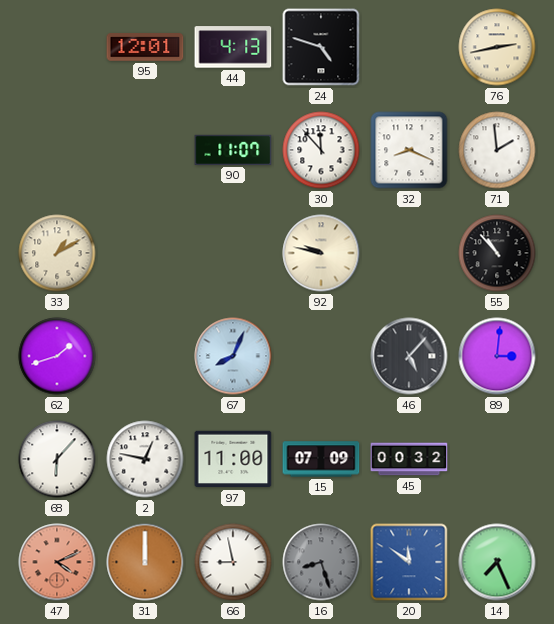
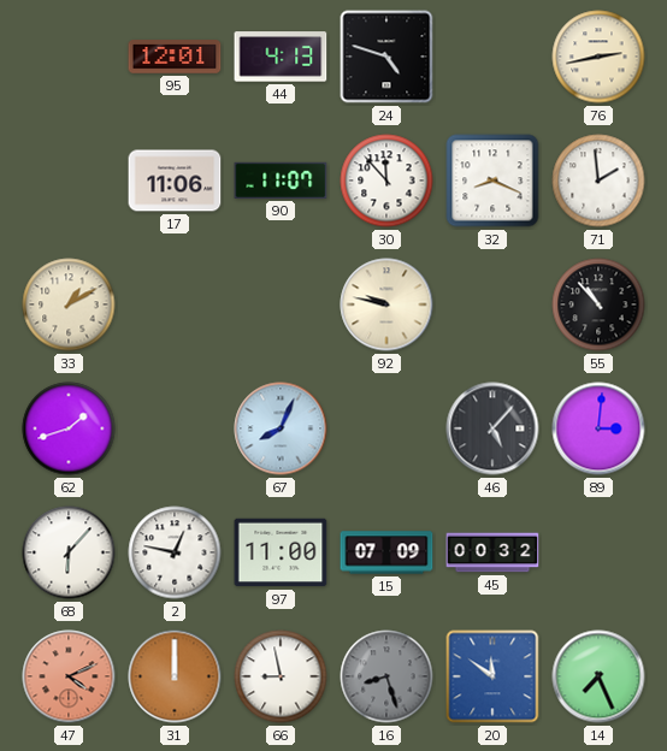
17: none -> 11:06 (175, 181)
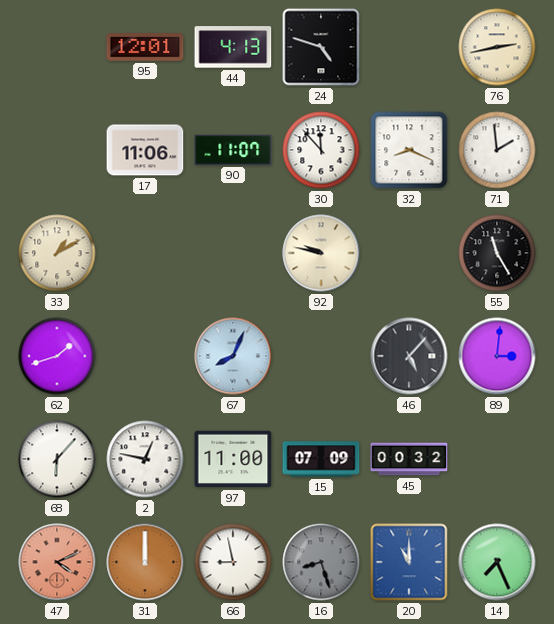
55: 10:53 -> 11:25 (497, 253)
20: 11:51 -> 11:00 (409, 562)
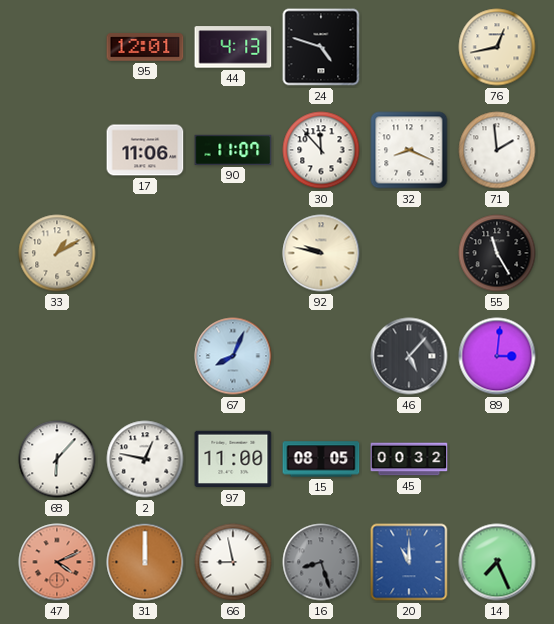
76: 2:43 -> 12:43 (497, 47)
62: 1:42 -> none (57, 356)
15: 07:09 -> 08:05 (321, 459)
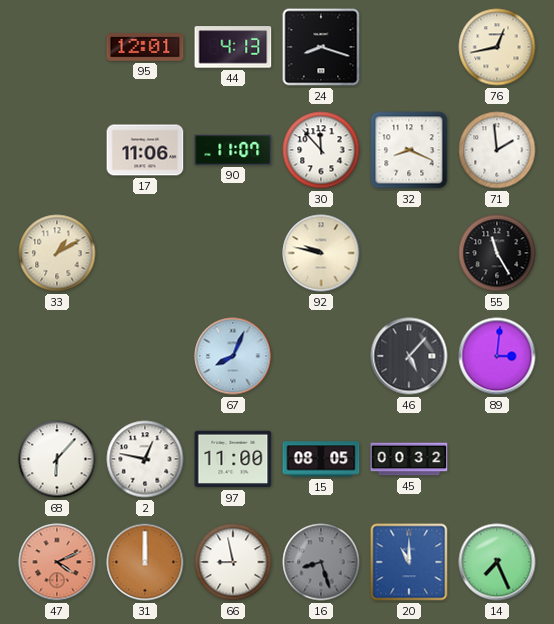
24: 4:48 -> 8:18 (321, 47)
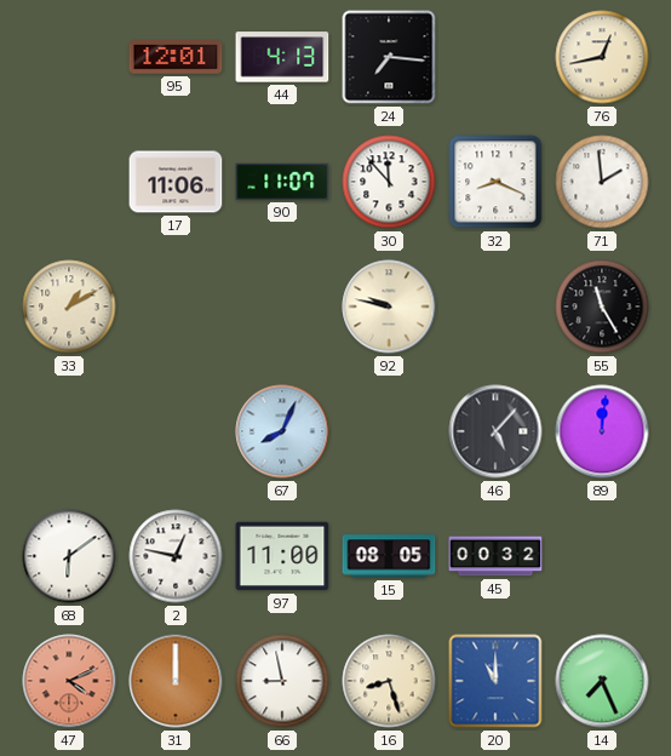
24: 8:18 -> 7:16 (389, 57)
89: 3:01 -> 12:01 (602, 431)
68: 6:07 -> 6:09 (69, 556)
16 dial: grey -> cream (389, 681)
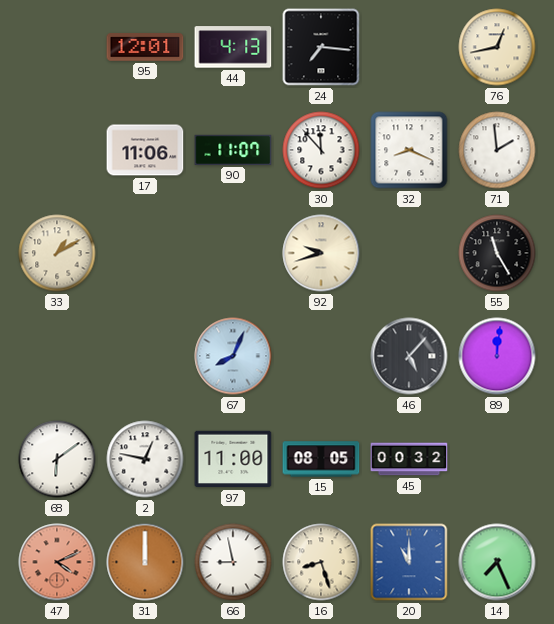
92: 9:47 -> 9:42 (321, 253)
